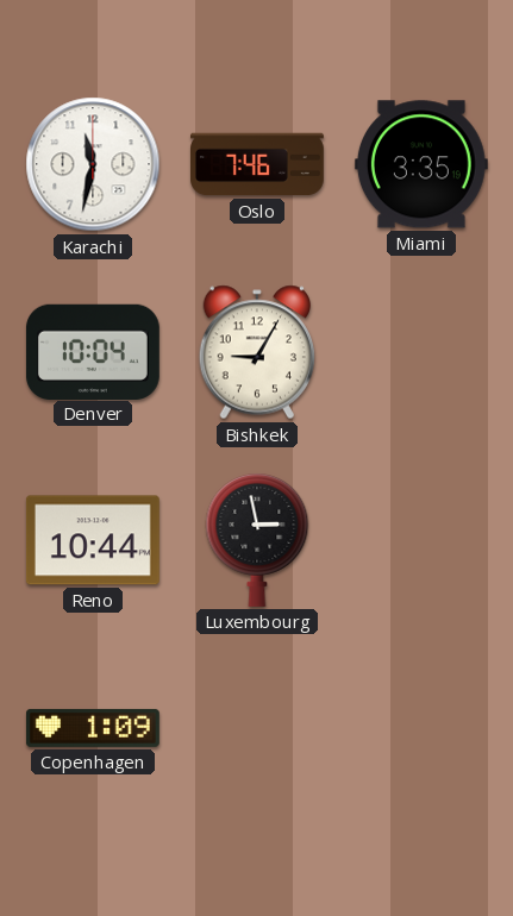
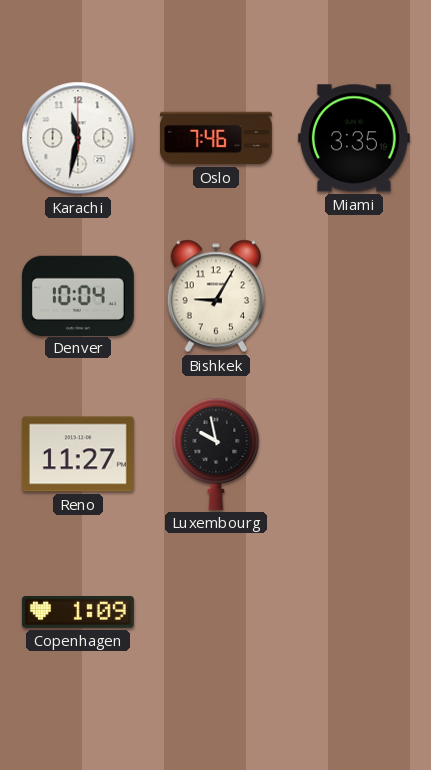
Reno: 10:44 -> 11:27 (78, 454)
Luxembourg: 2:58 -> 9:58 (216, 454)
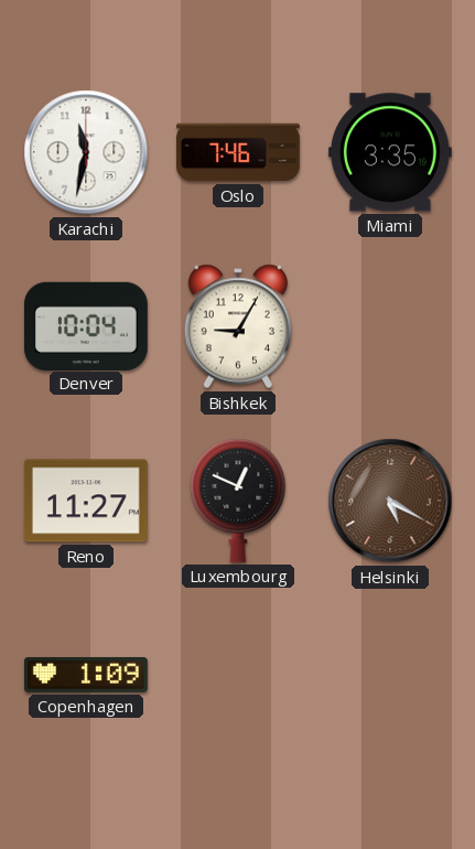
Luxembourg: 9:58 -> 12:49 (238, 501)
Helsinki: none -> 5:20 (390, 501)
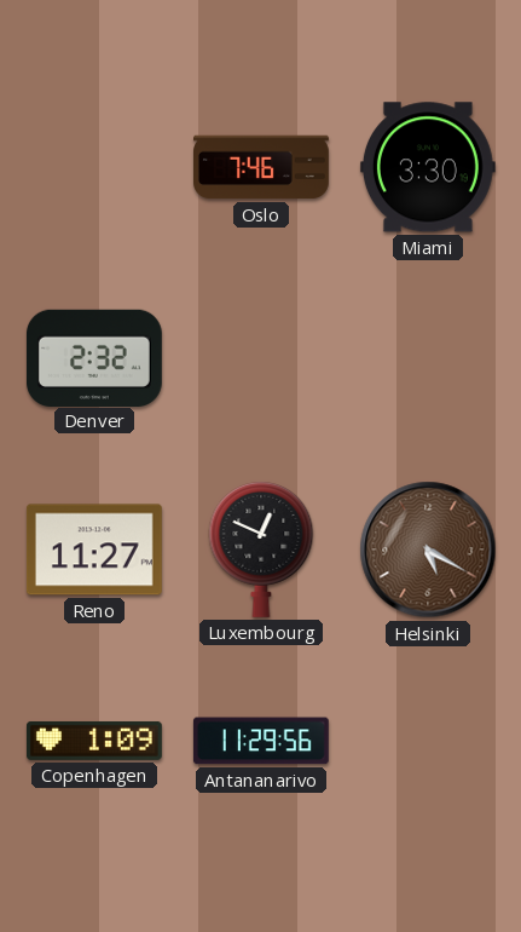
Karachi: 11:32 -> none (86, 152)
Miami: 3:35 -> 3:30 (428, 167)
Denver: 10:04 -> 2:32 (94, 357)
Bishkek: 9:05 -> none (237, 326)
Antananarivo: none -> 11:29 (261, 741)
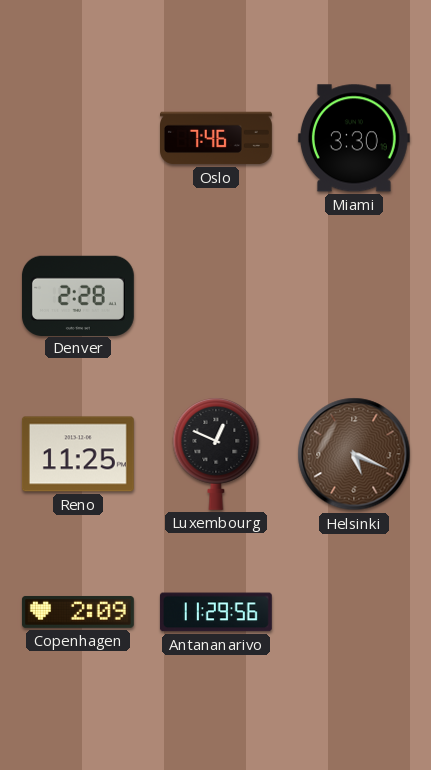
Denver: 2:32 -> 2:28 (78, 295)
Reno: 11:27 -> 11:25 (78, 454)
Helsinki: 5:20 -> 5:19 (354, 454)
Copenhagen: 1:09 -> 2:09 (78, 612)
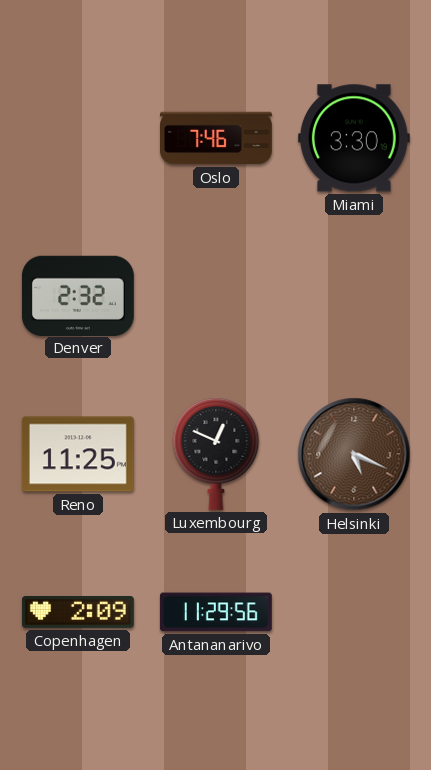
Denver: 2:28 -> 2:32 (78, 295)
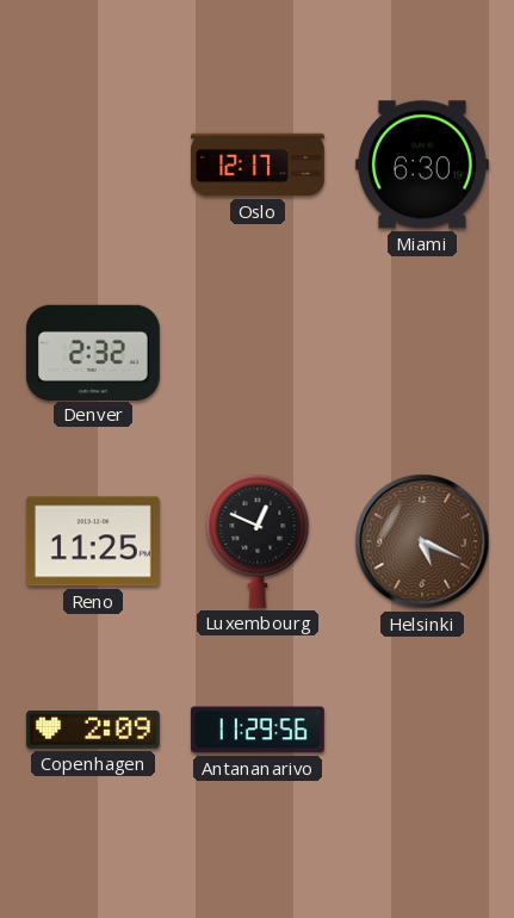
Oslo: 7:46 -> 12:17 (259, 165)
Miami: 3:30 -> 6:30 (422, 165)
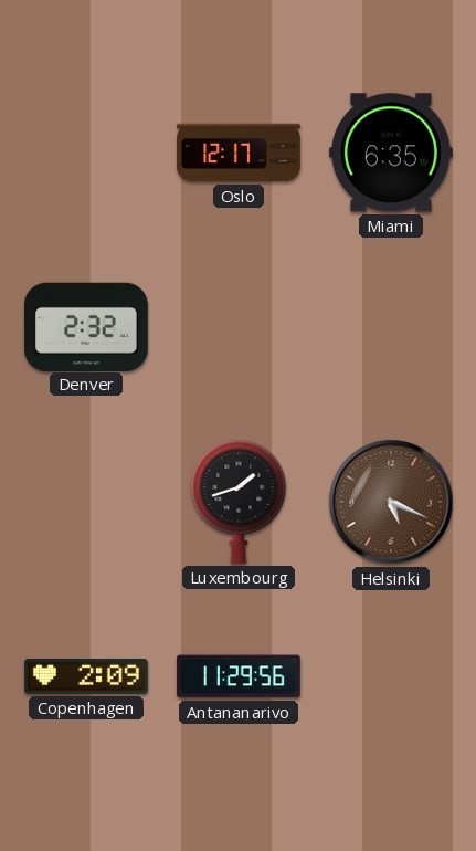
Miami: 6:30 -> 6:35 (391, 153)
Reno: 11:25 -> none (93, 541)
Luxembourg: 12:49 -> 1:42 (239, 502)
